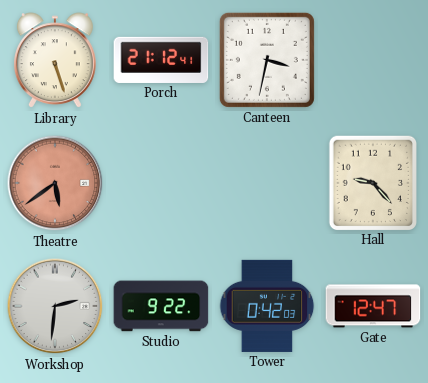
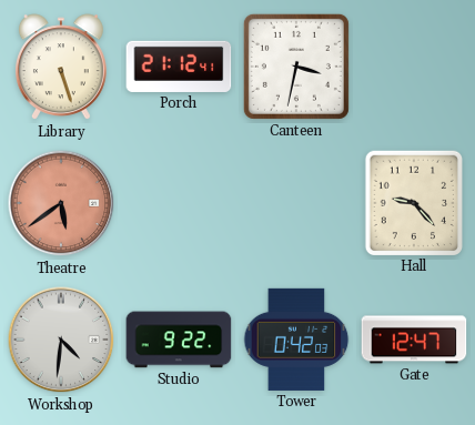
Workshop: 2:31 -> 4:31 (61, 340)
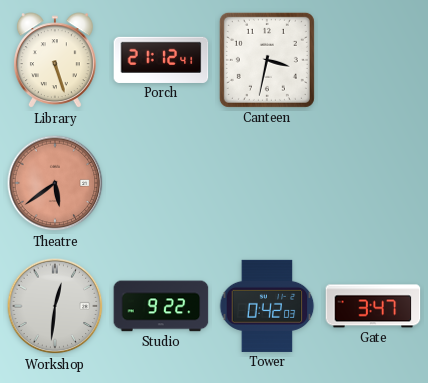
Hall: 9:23 -> none (413, 202)
Workshop: 4:31 -> 12:31 (55, 306)
Gate: 12:47 -> 3:47 (373, 306)
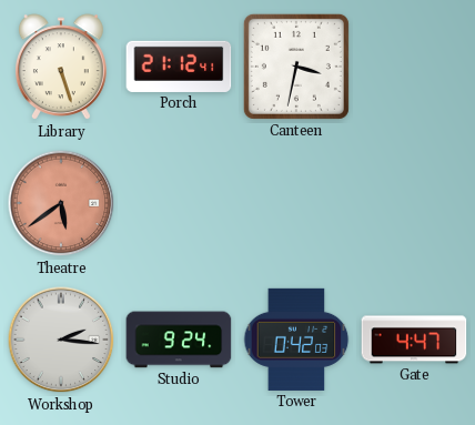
Workshop: 12:31 -> 2:16 (61, 340)
Studio: 9:22 -> 9:24 (179, 340)
Gate: 3:47 -> 4:47 (414, 340)
